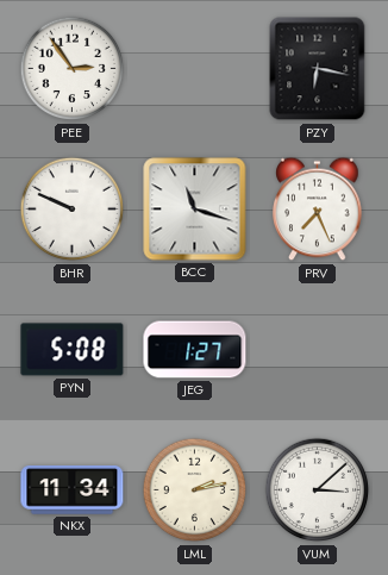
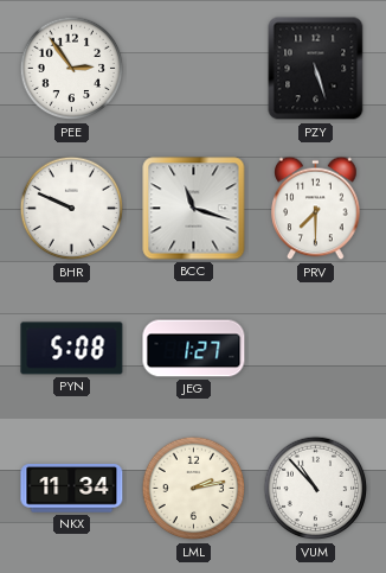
PZY: 6:17 -> 5:27 (316, 69)
PRV: 7:26 -> 7:30 (316, 209)
VUM: 3:08 -> 10:53 (316, 489)
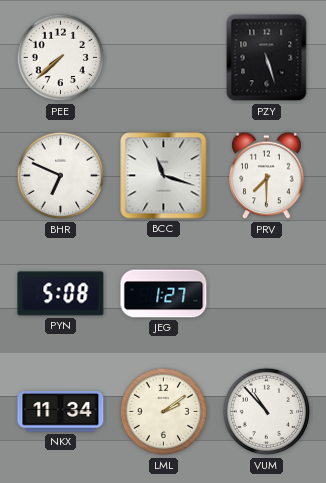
PEE: 2:54 -> 7:38 (61, 58)
BHR: 9:49 -> 6:49 (61, 176)
LML: 2:13 -> 2:09 (164, 412)
